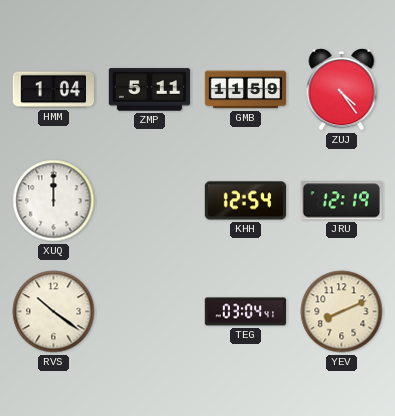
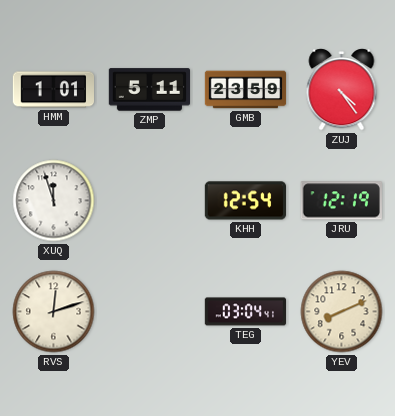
HMM: 1:04 -> 1:01 (53, 90)
GMB: 11:59 -> 23:59 (246, 90)
XUQ: 12:00 -> 11:57 (54, 201)
RVS: 10:21 -> 12:12 (54, 312)
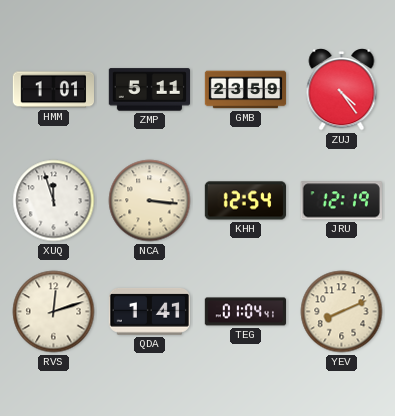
NCA: none -> 3:16 (150, 201)
QDA: none -> 1:41 (149, 312)
TEG: 03:04 -> 01:04 (245, 312)
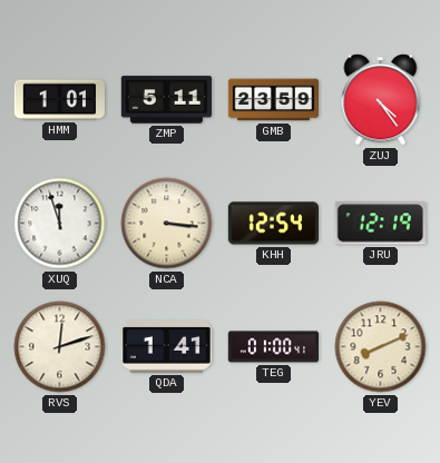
TEG: 01:04 -> 01:00 (273, 347)
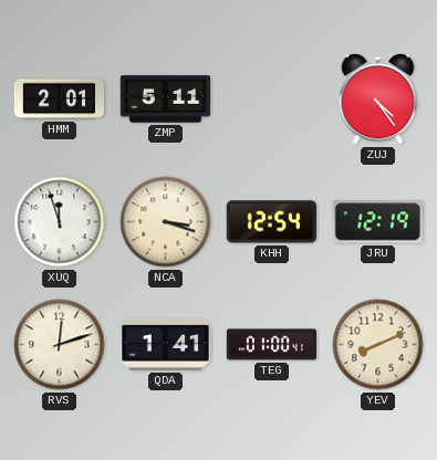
HMM: 1:01 -> 2:01 (59, 100)
GMB: 23:59 -> none (274, 100)
NCA: 3:16 -> 3:18 (166, 222)
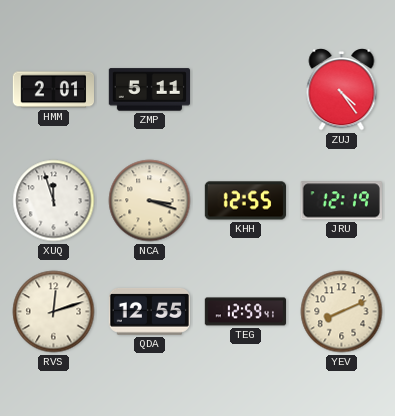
KHH: 12:54 -> 12:55 (245, 201)
QDA: 1:41 -> 12:55 (149, 312)
TEG: 01:00 -> 12:59 (245, 312)
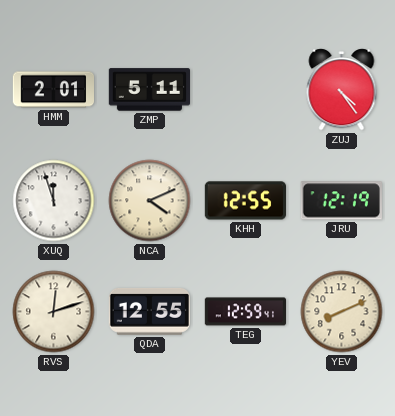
NCA: 3:18 -> 4:11 (150, 201)
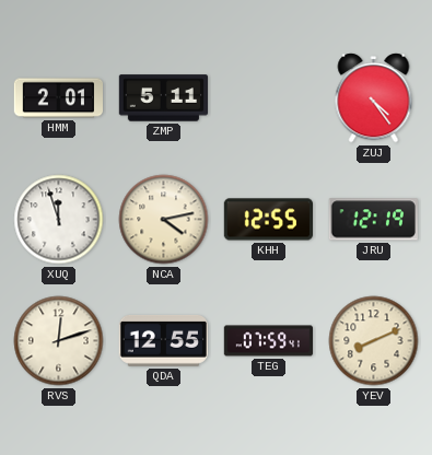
NCA: 4:11 -> 4:13 (164, 220)
TEG: 12:59 -> 07:59 (268, 341)
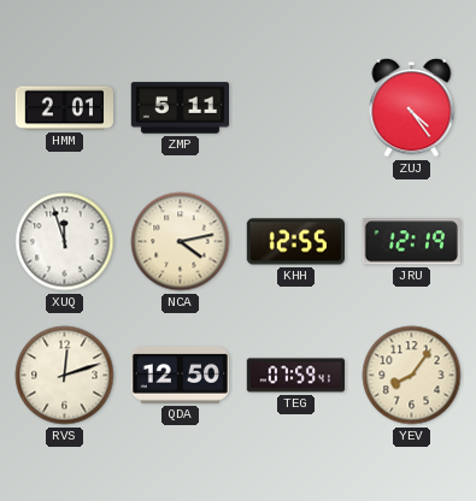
QDA: 12:55 -> 12:50 (180, 376)
YEV: 8:11 -> 8:06 (412, 376)
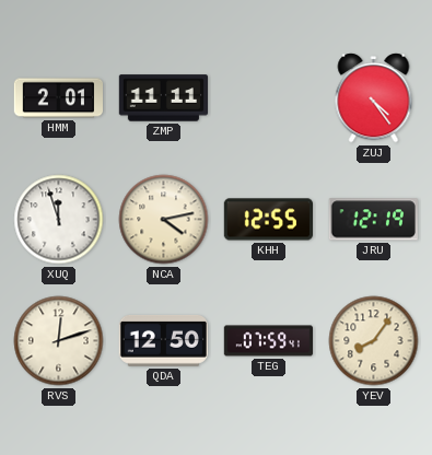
ZMP: 5:11 -> 11:11 (163, 98)
